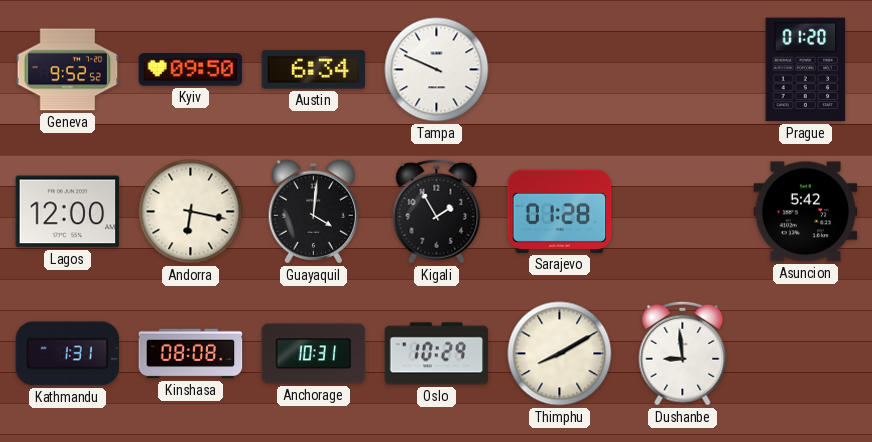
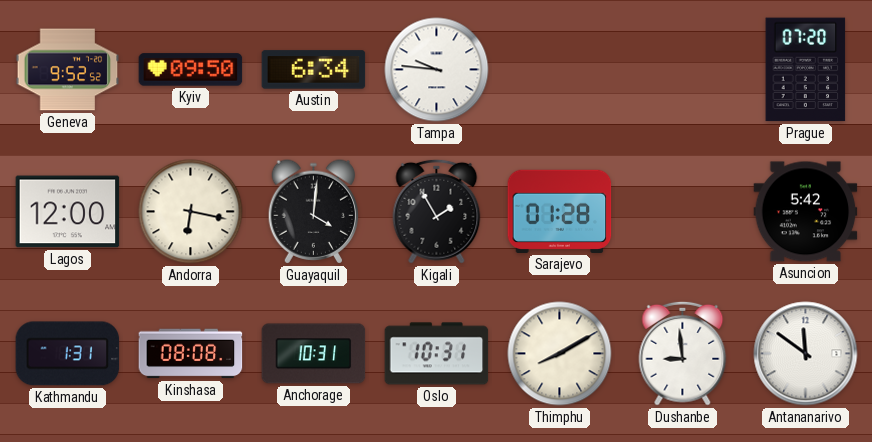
Tampa: 9:49 -> 9:46 (437, 70)
Prague: 01:20 -> 07:20 (806, 70)
Oslo: 10:29 -> 10:31 (437, 354)
Antananarivo: none -> 11:51 (806, 354)
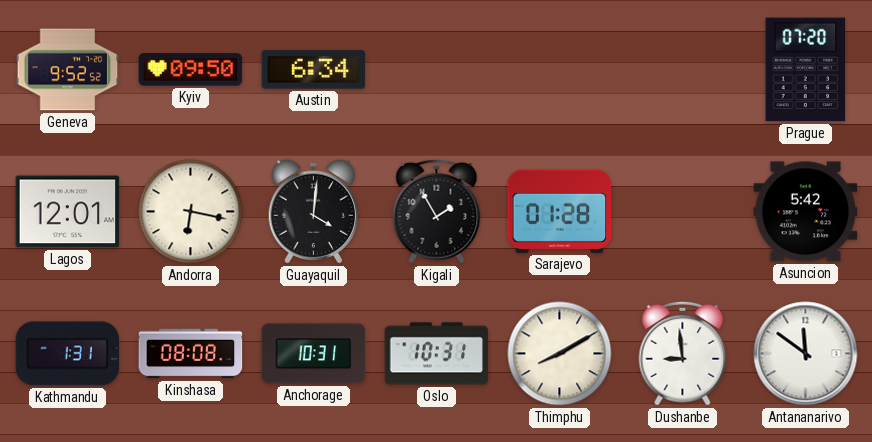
Tampa: 9:46 -> none (437, 70)
Lagos: 12:00 -> 12:01 (68, 212)
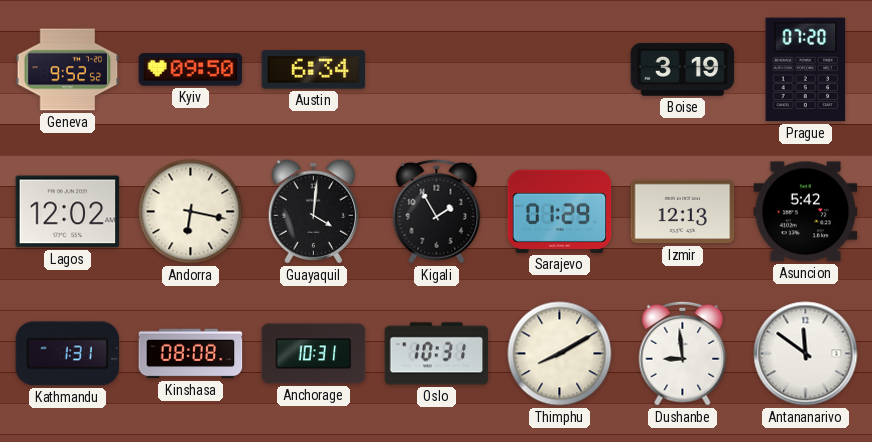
Boise: none -> 3:19 (683, 70)
Lagos: 12:01 -> 12:02 (68, 212)
Sarajevo: 01:28 -> 01:29 (560, 211)
Izmir: none -> 12:13 (683, 212)
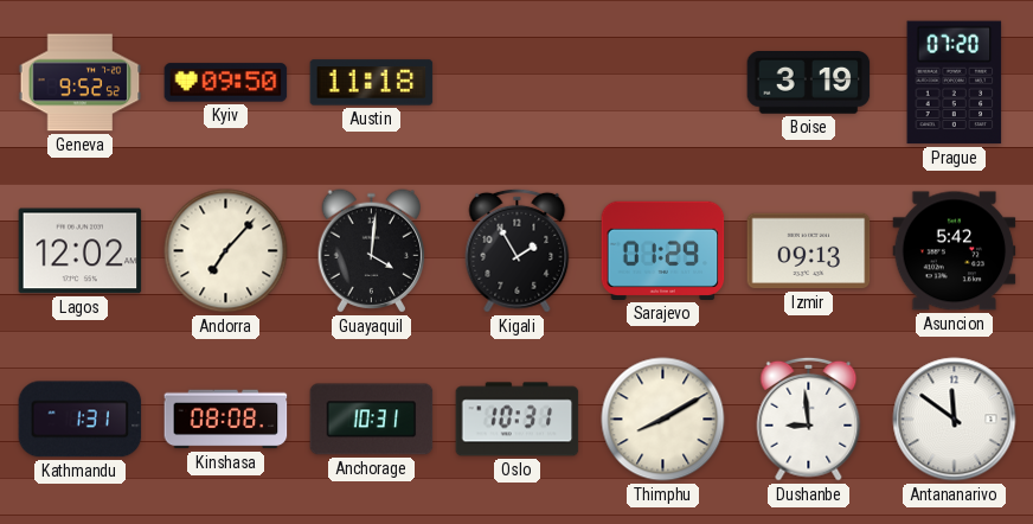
Austin: 6:34 -> 11:18 (372, 83)
Andorra: 6:17 -> 7:07 (226, 251)
Izmir: 12:13 -> 09:13 (809, 251)
